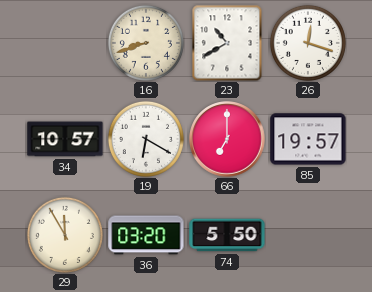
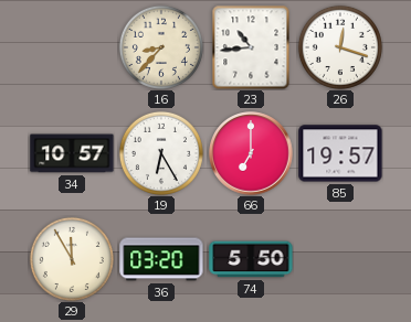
16: 8:42 -> 8:37 (161, 47)
23: 10:40 -> 10:44 (251, 47)
19: 6:20 -> 6:25 (161, 153)
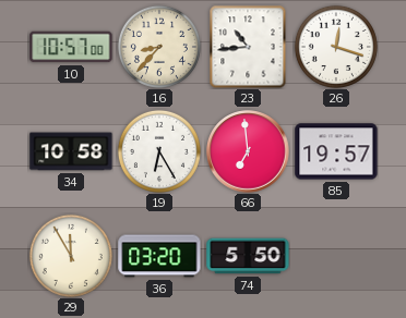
10: none -> 10:57 (71, 47)
34: 10:57 -> 10:58 (71, 151)
66: 7:00 -> 6:59 (248, 151)
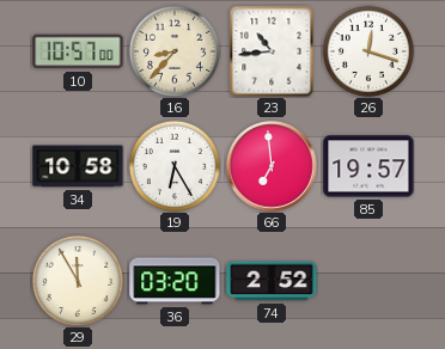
74: 5:50 -> 2:52 (272, 281)
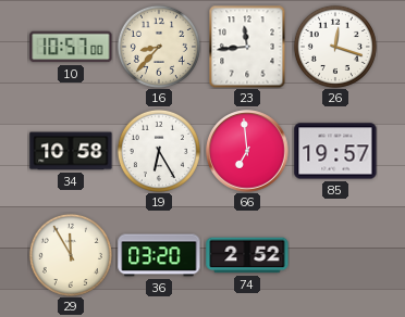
23: 10:44 -> 11:44 (247, 47)
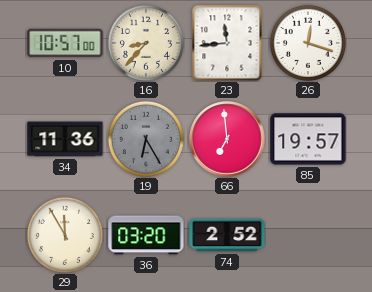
34: 10:58 -> 11:36 (65, 139)
19 dial: white -> grey (146, 139)
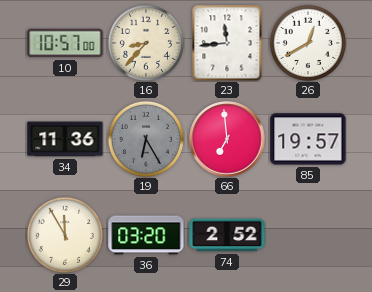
26: 12:18 -> 12:40 (308, 43)
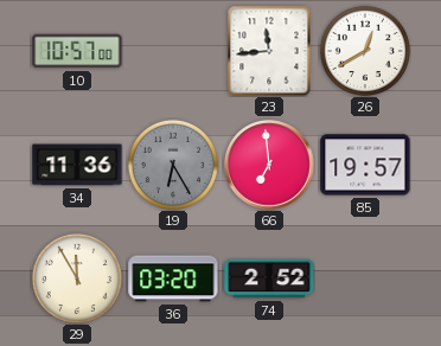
16: 8:37 -> none (146, 43)
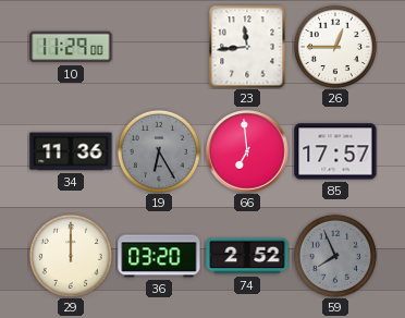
10: 10:57 -> 11:29 (71, 47)
26: 12:40 -> 12:45 (335, 47)
85: 19:57 -> 17:57 (335, 151)
29: 11:55 -> 12:00 (71, 256)
59: none -> 7:56 (335, 256)
